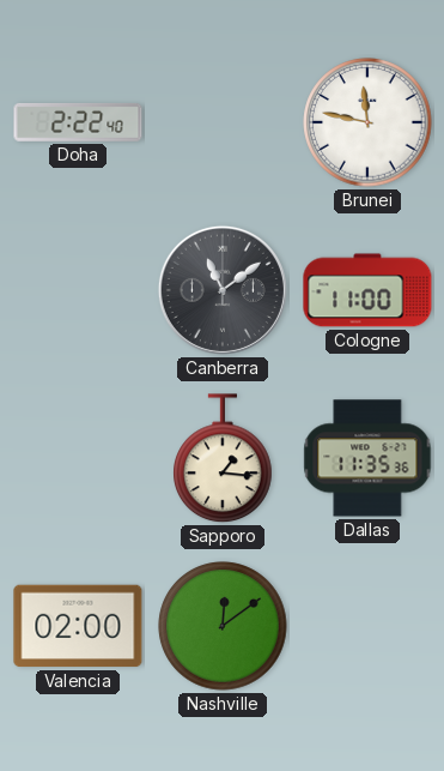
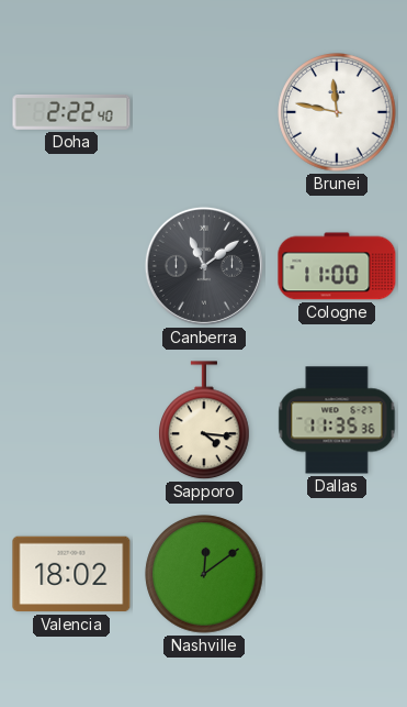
Sapporo: 1:16 -> 4:16 (204, 421)
Valencia: 02:00 -> 18:02 (71, 574)
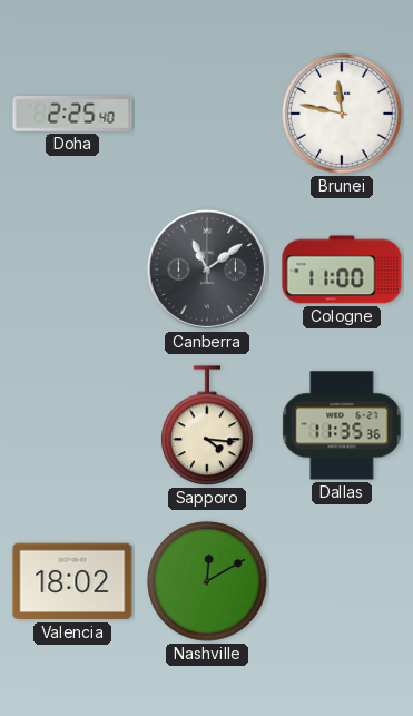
Doha: 2:22 -> 2:25 (72, 115)
Nashville: 12:09 -> 12:10 (207, 581)
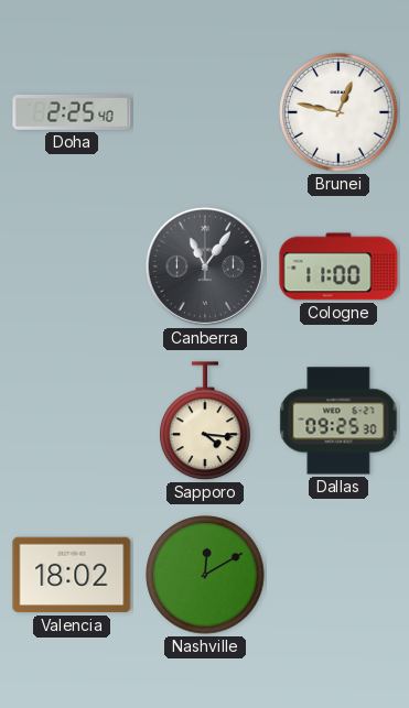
Brunei: 11:47 -> 12:47 (338, 112)
Canberra: 11:09 -> 11:06 (205, 266)
Dallas: 11:35 -> 09:25 (338, 421)
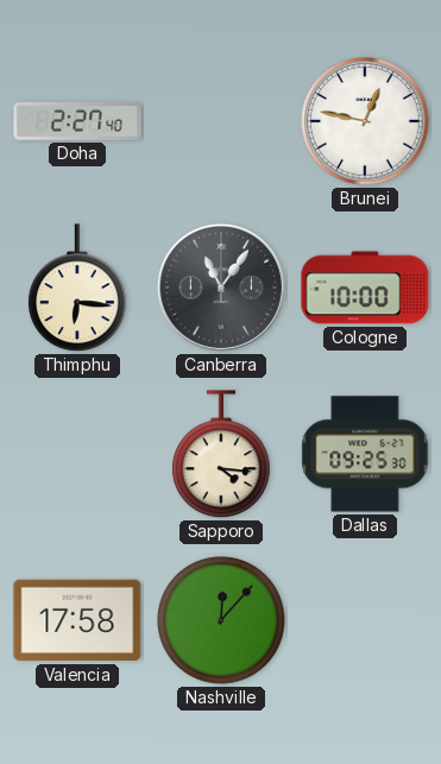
Doha: 2:25 -> 2:27 (77, 122)
Thimphu: none -> 6:16 (77, 289)
Cologne: 11:00 -> 10:00 (365, 288)
Valencia: 18:02 -> 17:58 (77, 620)
Nashville: 12:10 -> 12:07 (221, 620)
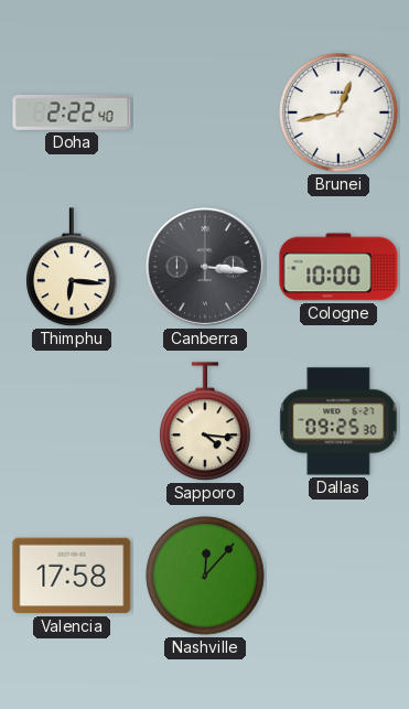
Doha: 2:27 -> 2:22 (72, 114)
Brunei: 12:47 -> 12:43 (338, 112)
Canberra: 11:06 -> 3:16 (205, 267)
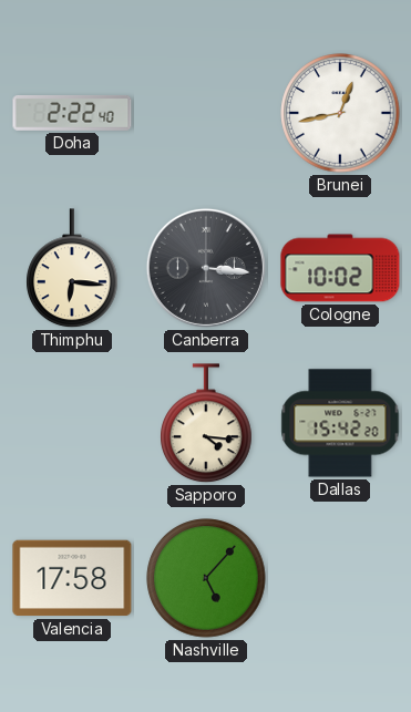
Cologne: 10:00 -> 10:02 (340, 268)
Dallas: 09:25 -> 15:42 (340, 423)
Nashville: 12:07 -> 5:07 (206, 578)
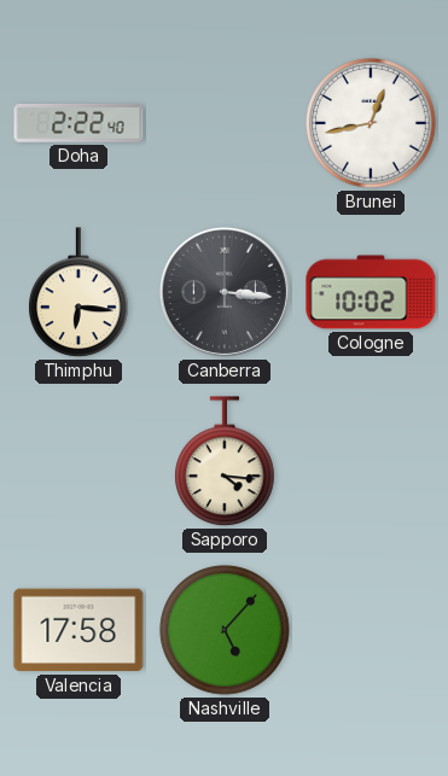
Dallas: 15:42 -> none (340, 423)
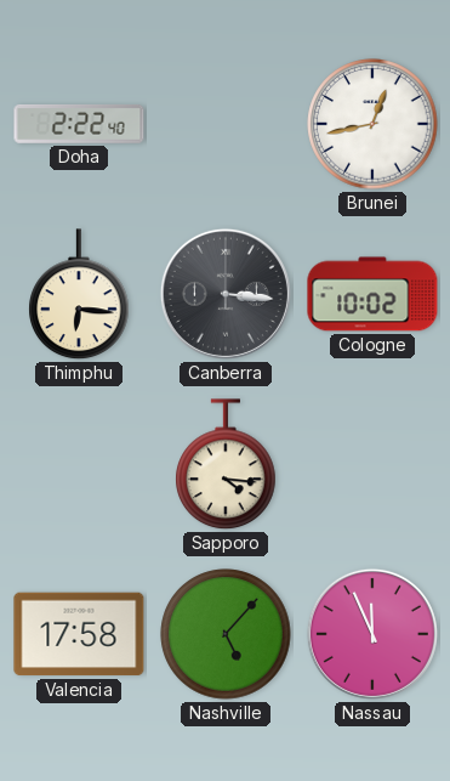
Nassau: none -> 11:56 (372, 634)
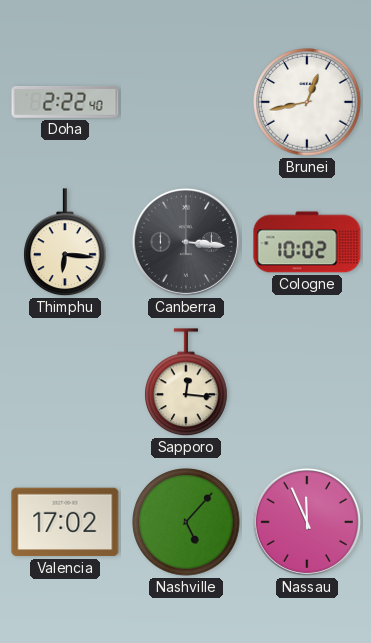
Sapporo: 4:16 -> 12:16 (186, 383)
Valencia: 17:58 -> 17:02 (65, 522)
